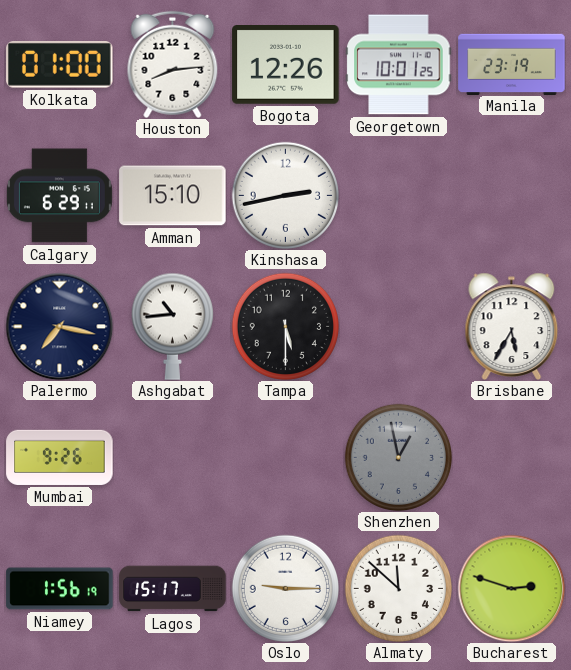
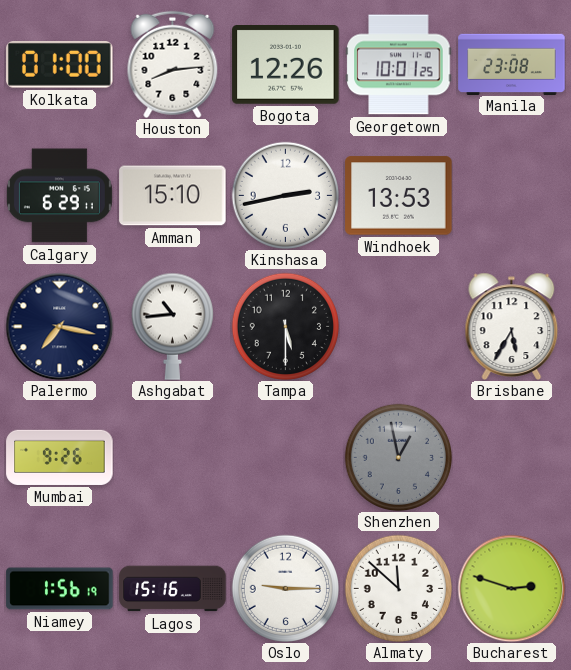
Manila: 23:19 -> 23:08 (512, 64)
Windhoek: none -> 13:53 (399, 196)
Lagos: 15:17 -> 15:16 (173, 589)
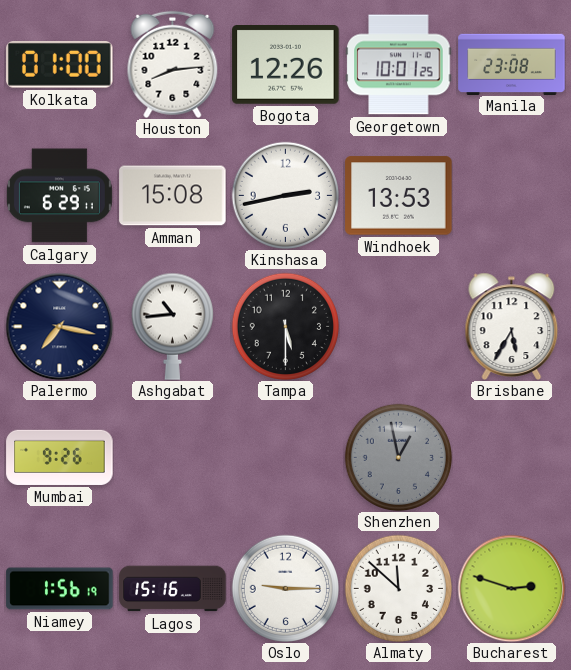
Amman: 15:10 -> 15:08 (173, 196)
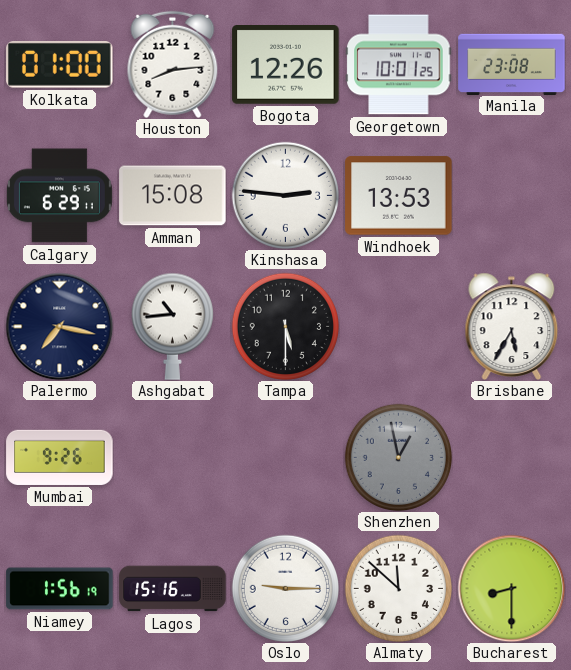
Kinshasa: 2:43 -> 2:46 (285, 195)
Bucharest: 2:48 -> 8:30 (511, 588)
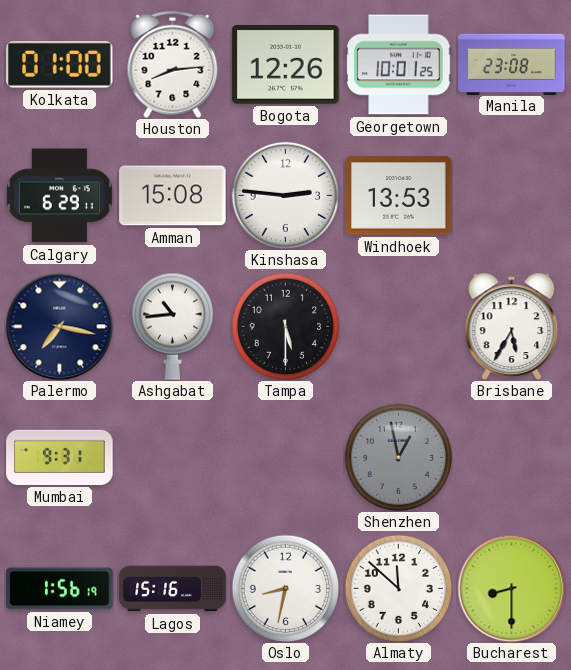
Mumbai: 9:26 -> 9:31 (60, 457)
Oslo: 9:15 -> 8:32 (285, 588)
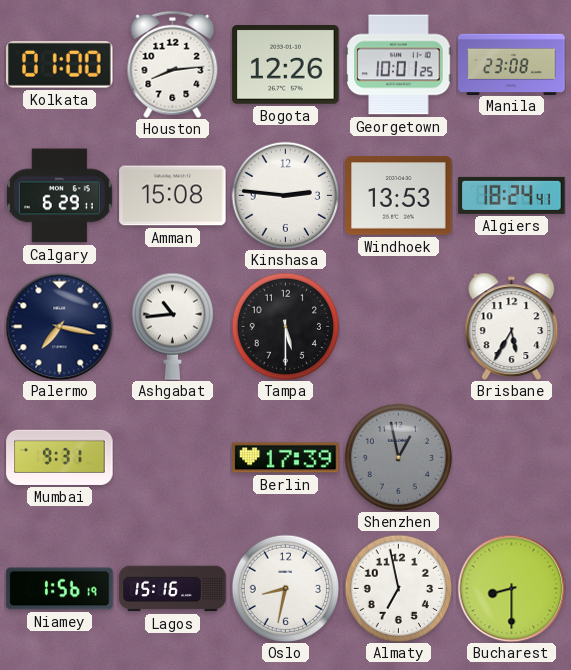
Algiers: none -> 18:24 (512, 195)
Berlin: none -> 17:39 (286, 458)
Almaty: 11:52 -> 6:58 (398, 588)
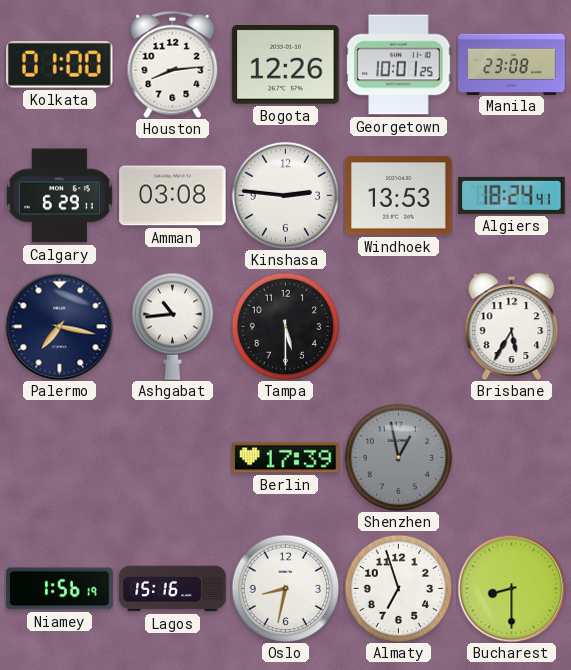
Amman: 15:08 -> 03:08 (173, 196)
Mumbai: 9:31 -> none (60, 457)
Almaty: 6:58 -> 6:57 (398, 588)
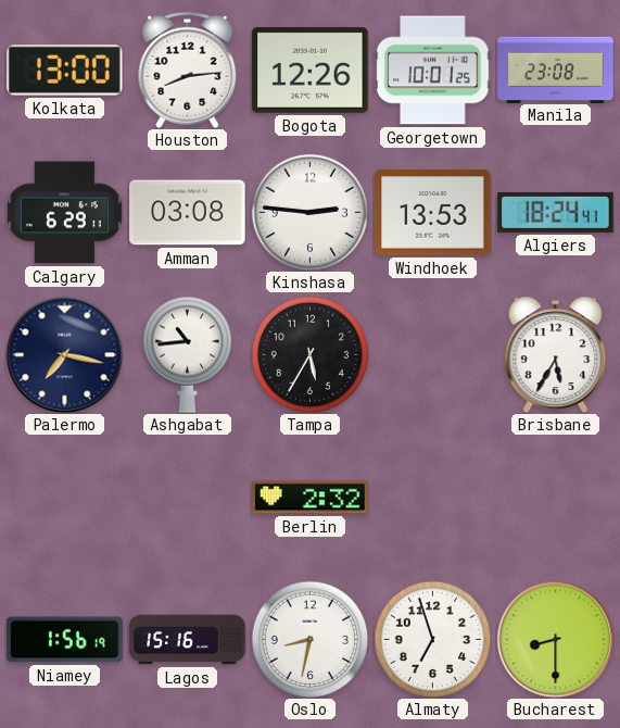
Kolkata: 01:00 -> 13:00 (65, 71)
Tampa: 5:30 -> 5:35 (309, 354)
Berlin: 17:39 -> 2:32 (311, 498)
Shenzhen: 12:58 -> none (398, 457)
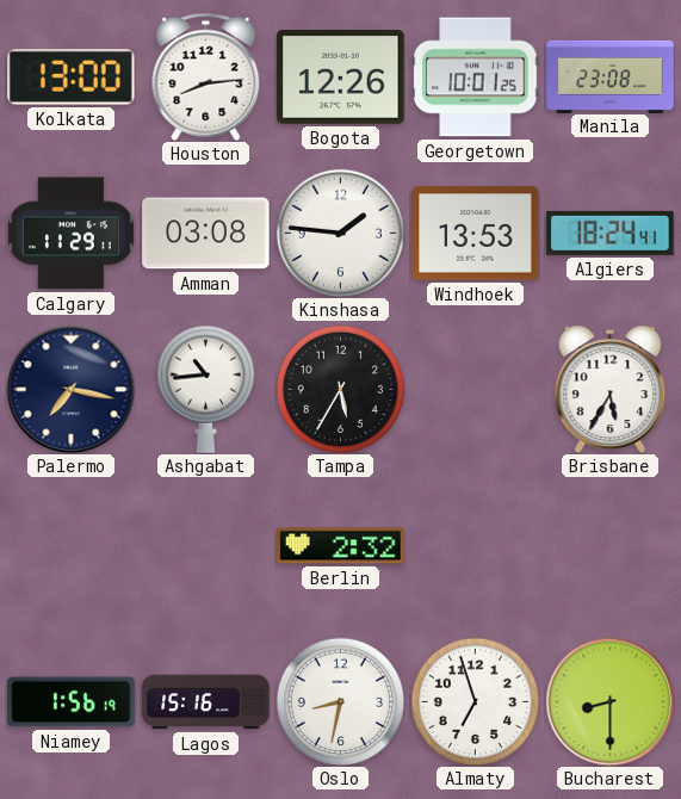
Calgary: 6:29 -> 11:29 (70, 234)
Kinshasa: 2:46 -> 1:46 (340, 233)
